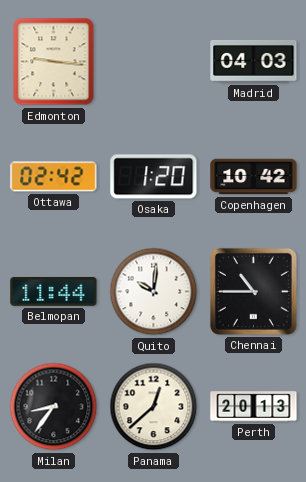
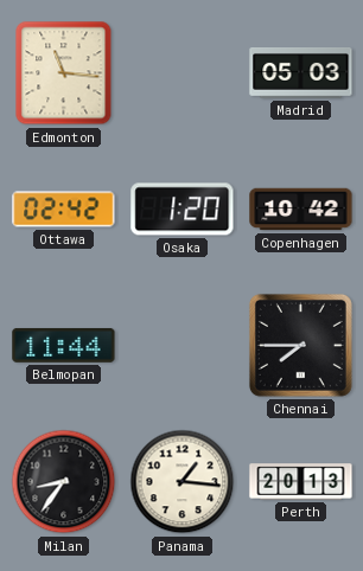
Edmonton: 9:16 -> 11:16 (64, 73)
Madrid: 04:03 -> 05:03 (301, 72)
Quito: 10:01 -> none (154, 292)
Chennai: 10:45 -> 7:45 (300, 345)
Panama: 12:38 -> 1:16 (183, 482)
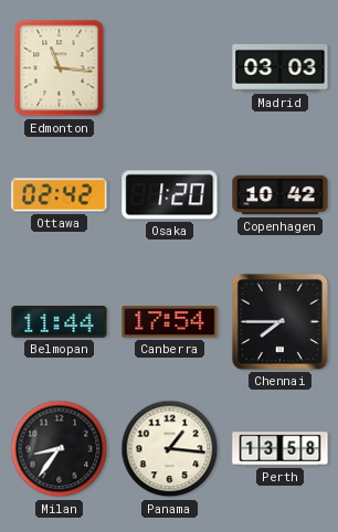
Madrid: 05:03 -> 03:03 (281, 67)
Canberra: none -> 17:54 (170, 322)
Perth: 20:13 -> 13:58 (281, 449)
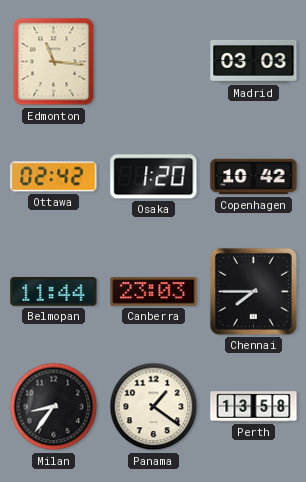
Canberra: 17:54 -> 23:03 (154, 292)
Panama: 1:16 -> 1:21 (154, 407)
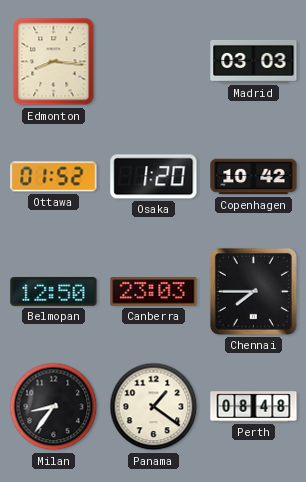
Edmonton: 11:16 -> 8:16 (54, 62)
Ottawa: 02:42 -> 01:52 (54, 177)
Belmopan: 11:44 -> 12:50 (54, 291)
Perth: 13:58 -> 08:48 (254, 407)
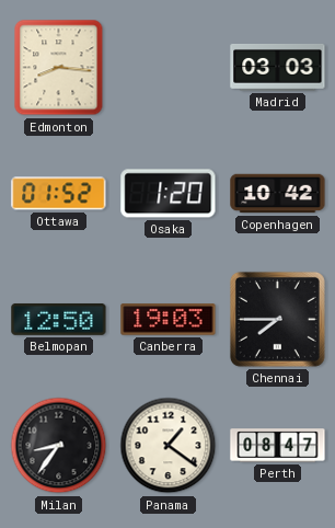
Canberra: 23:03 -> 19:03 (169, 320)
Perth: 08:48 -> 08:47 (278, 446)
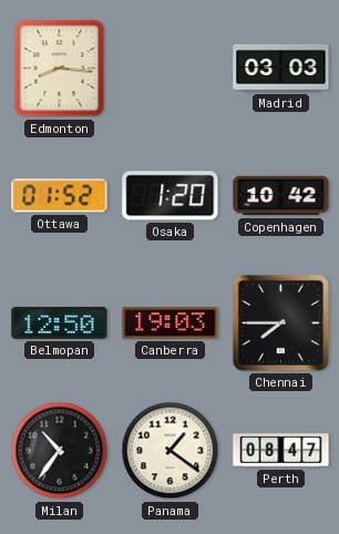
Milan: 8:36 -> 10:36 (60, 451)
